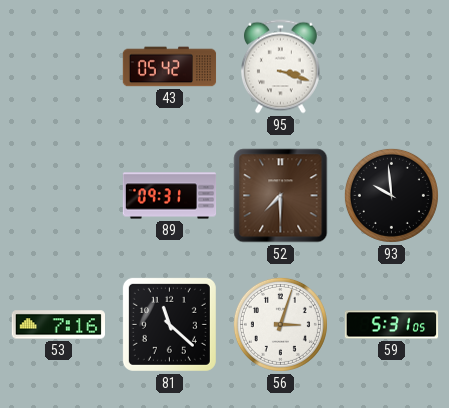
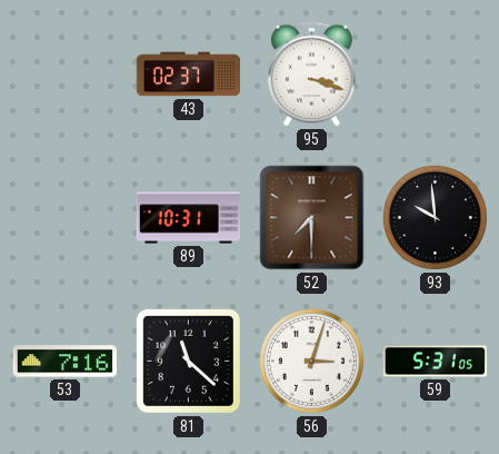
43: 05:42 -> 02:37 (189, 75)
89: 09:31 -> 10:31 (189, 218)
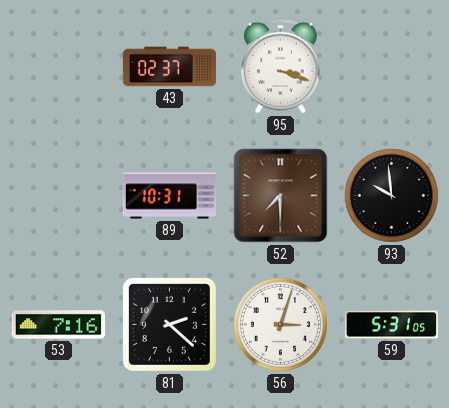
81: 11:22 -> 2:22 (169, 324)
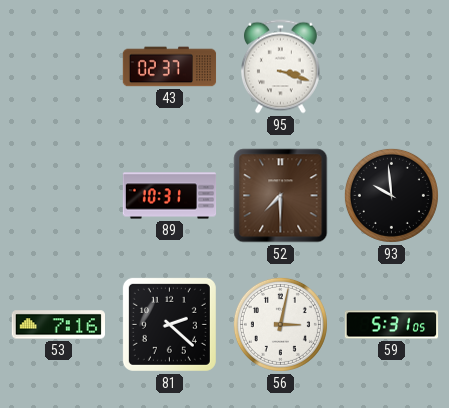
56: 3:03 -> 3:02 (280, 324)
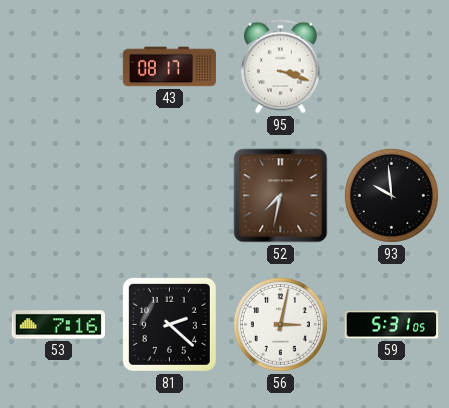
43: 02:37 -> 08:17 (170, 67)
89: 10:31 -> none (170, 196)
52: 7:30 -> 7:32 (281, 196)
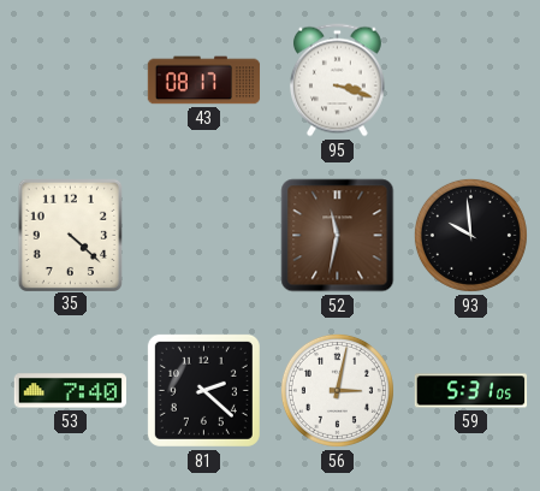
35: none -> 4:22 (70, 235)
52: 7:32 -> 11:32 (338, 236)
53: 7:16 -> 7:40 (70, 391)
